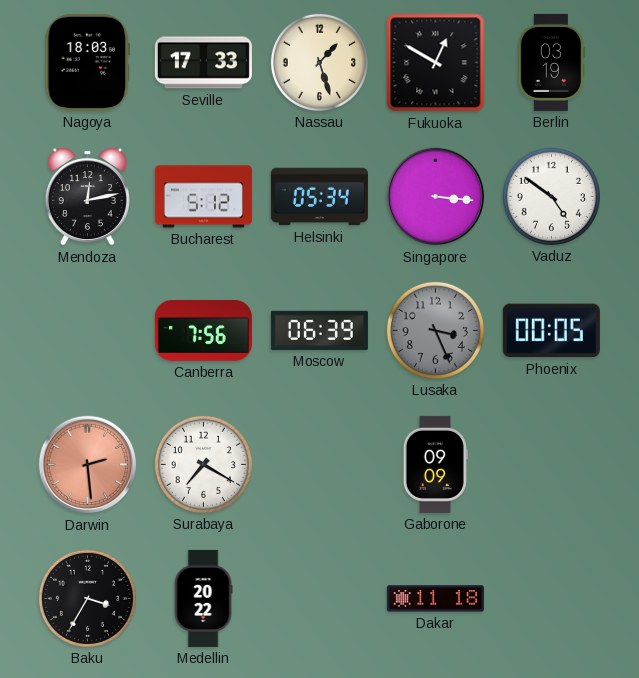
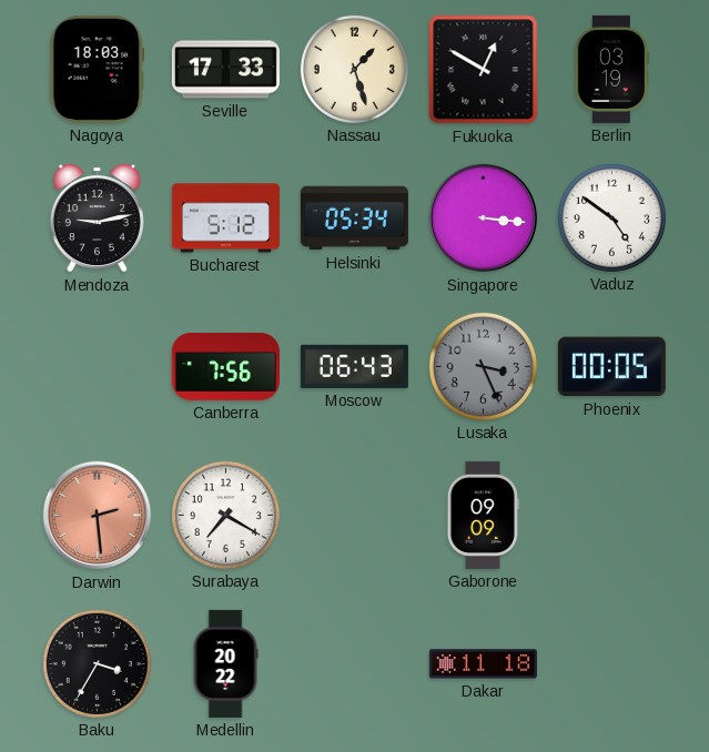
Mendoza: 12:13 -> 9:13 (97, 219)
Moscow: 06:39 -> 06:43 (354, 366)
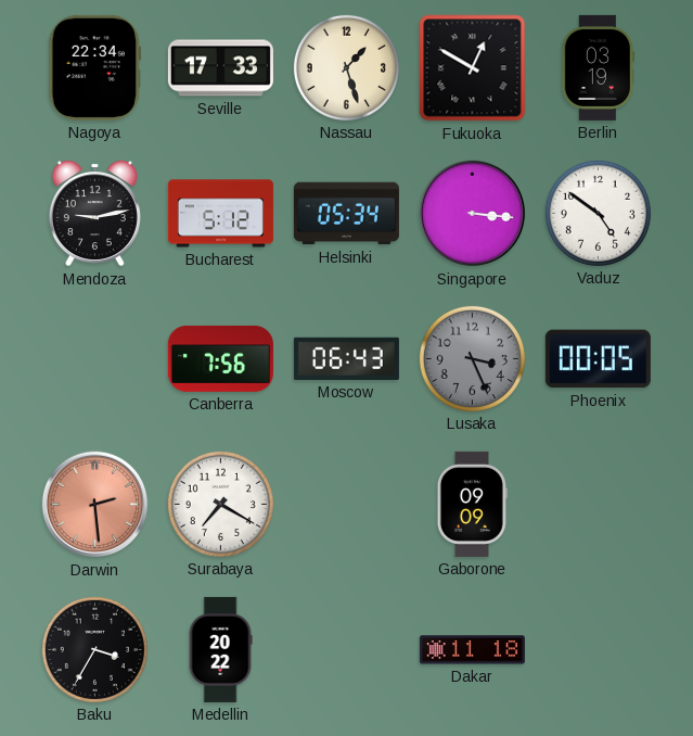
Nagoya: 18:03 -> 22:34 (94, 67)
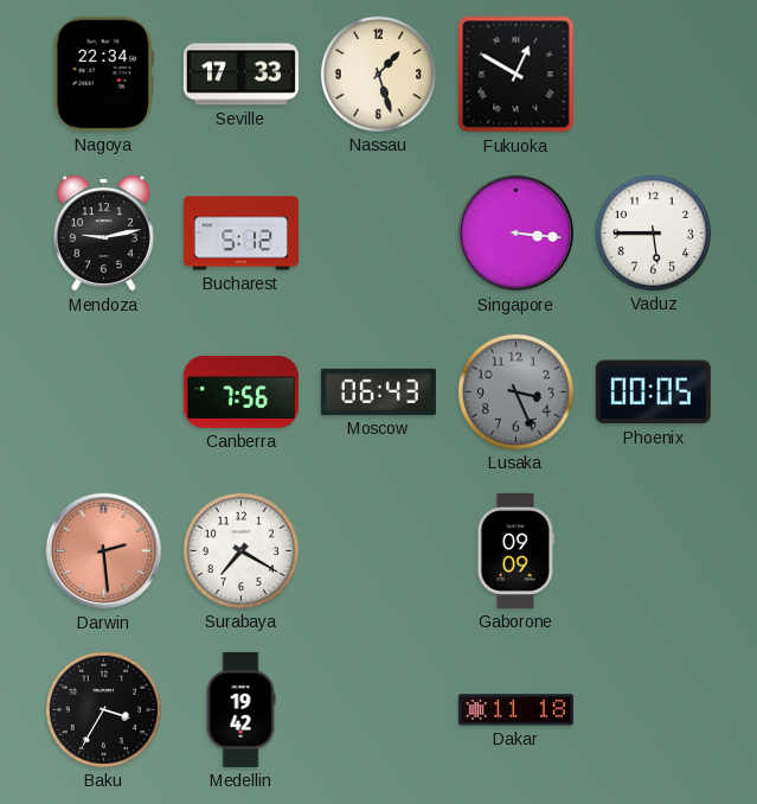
Berlin: 03:19 -> none (598, 67)
Helsinki: 05:34 -> none (346, 214)
Vaduz: 4:51 -> 5:45 (653, 232)
Medellin: 20:22 -> 19:42 (240, 709)
